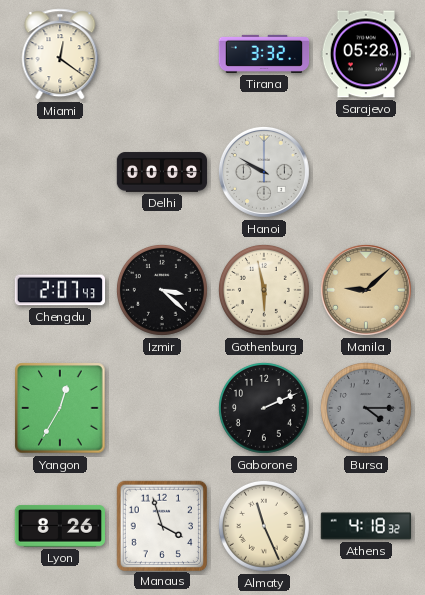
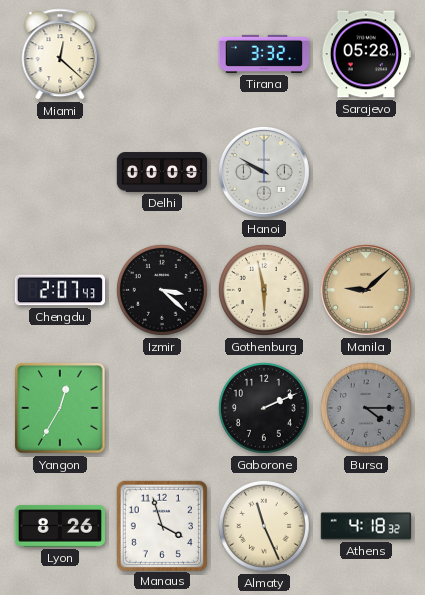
Miami: 12:21 -> 12:22 (60, 54)
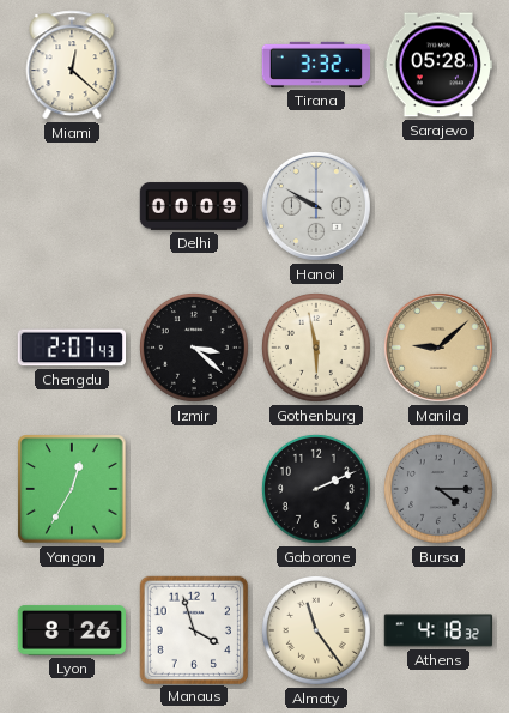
Almaty: 11:26 -> 11:24 (316, 630)
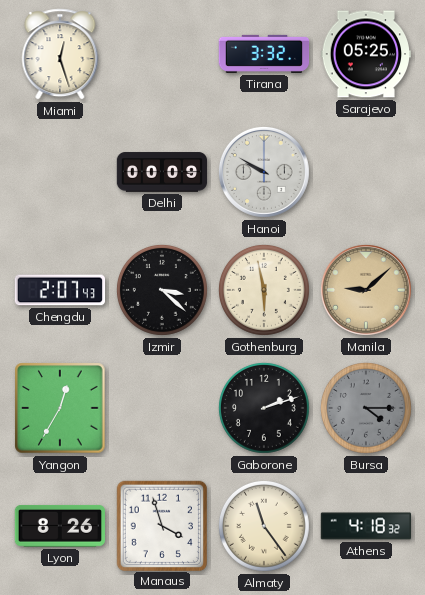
Miami: 12:22 -> 12:27 (60, 54)
Sarajevo: 05:28 -> 05:25 (366, 54)
Gaborone: 2:11 -> 2:12 (264, 408)
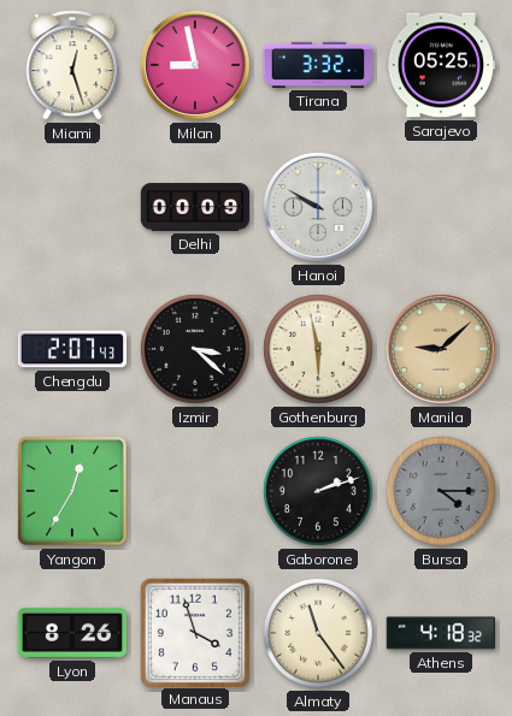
Milan: none -> 8:58 (195, 65)
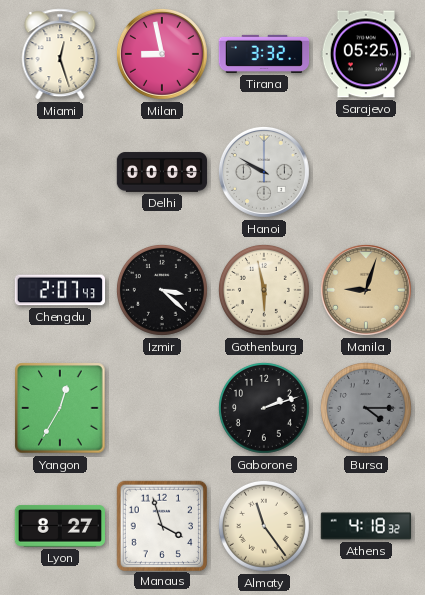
Manila: 9:08 -> 9:03 (366, 290)
Lyon: 8:26 -> 8:27 (60, 526)
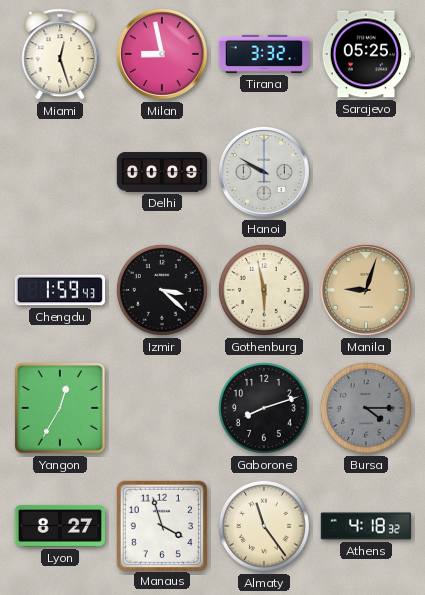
Chengdu: 2:07 -> 1:59 (60, 290)
Gaborone: 2:12 -> 8:12 (264, 408)
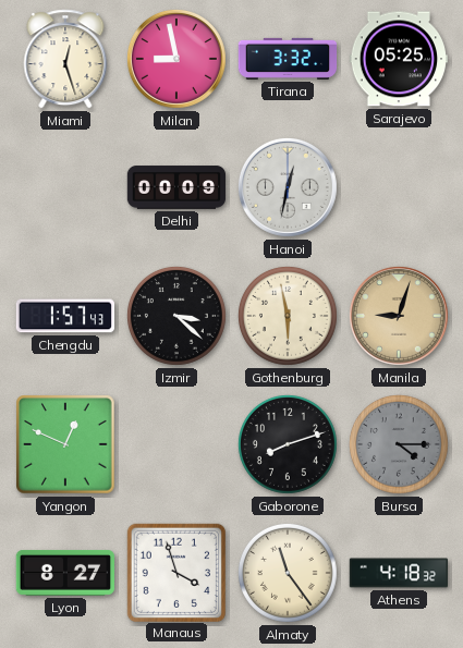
Hanoi: 9:50 -> 12:32 (288, 187)
Chengdu: 1:59 -> 1:57 (65, 316)
Yangon: 12:35 -> 12:49 (65, 444)
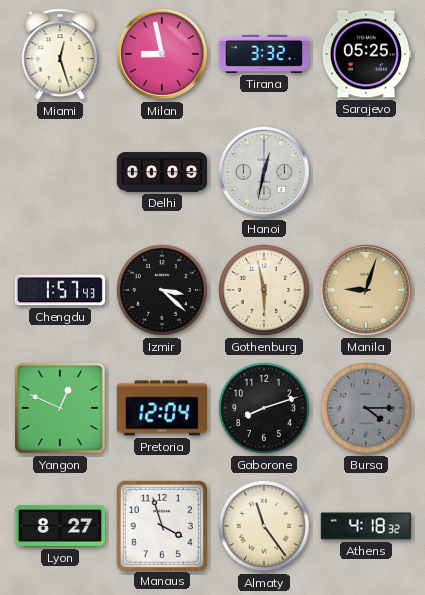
Pretoria: none -> 12:04 (161, 408)
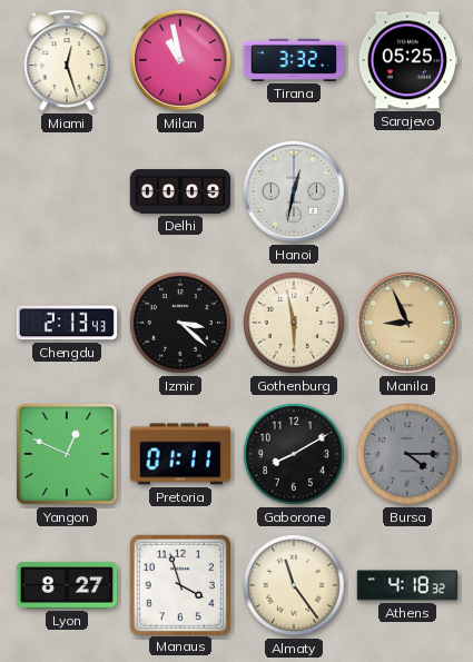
Milan: 8:58 -> 10:58 (180, 60)
Chengdu: 1:57 -> 2:13 (67, 323)
Manila: 9:03 -> 8:56 (407, 323)
Pretoria: 12:04 -> 01:11 (179, 454)
Gaborone: 8:12 -> 8:10 (294, 454)
